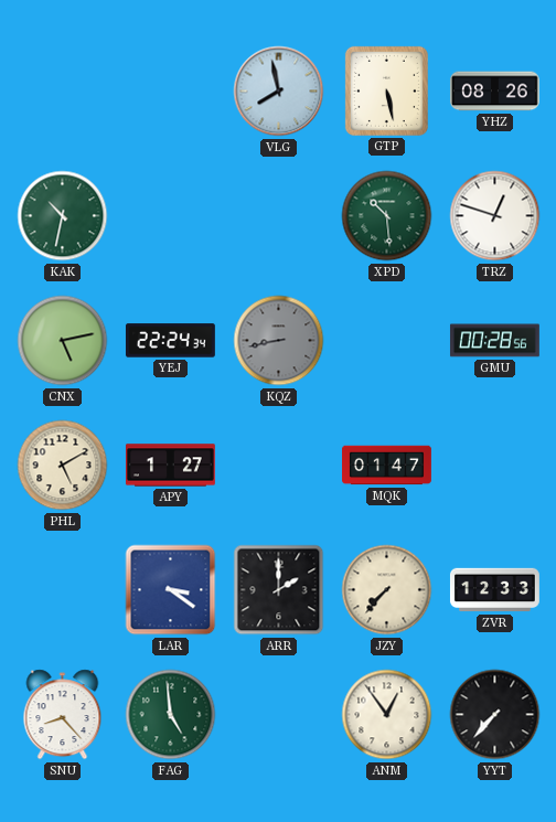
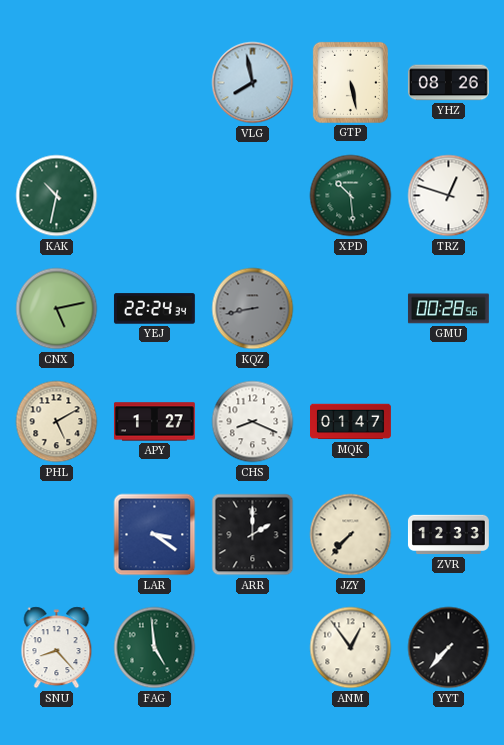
CHS: none -> 8:19 (253, 422)
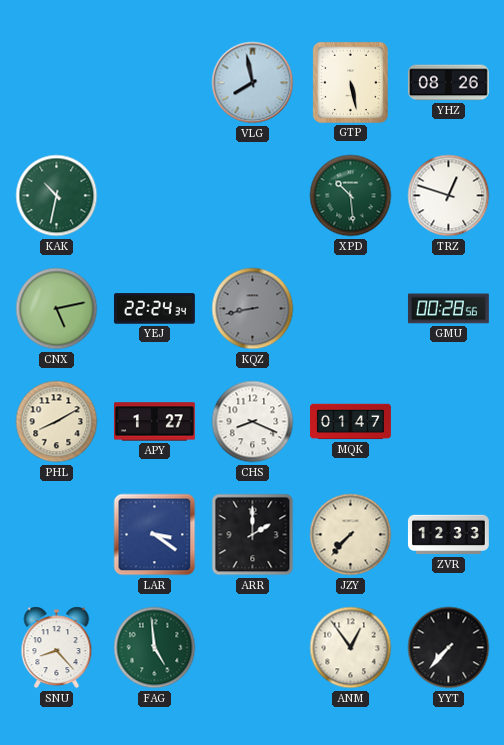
PHL: 5:10 -> 8:10 (57, 422)
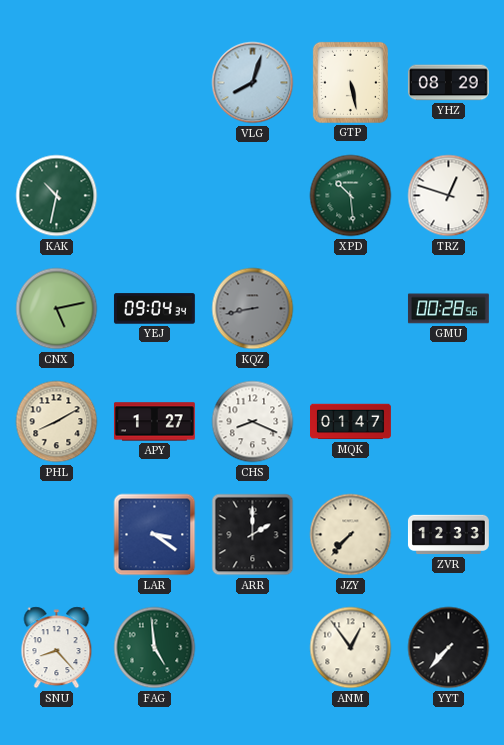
VLG: 7:58 -> 8:03 (253, 83)
YHZ: 08:26 -> 08:29 (449, 83)
YEJ: 22:24 -> 09:04 (154, 309)
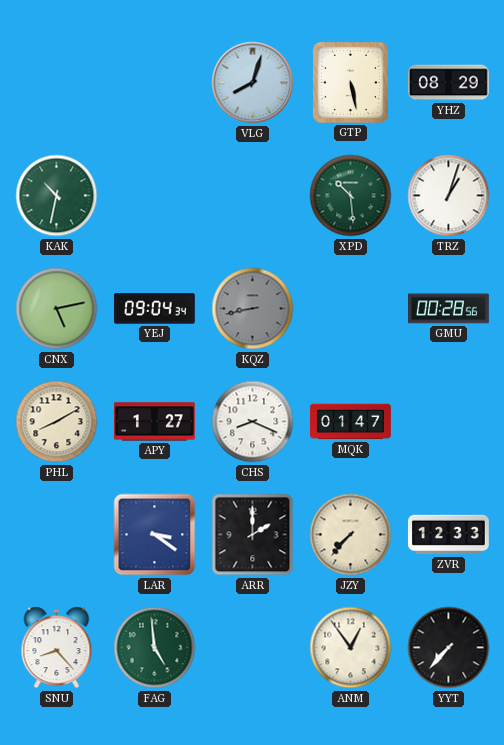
TRZ: 12:48 -> 1:03 (449, 196)
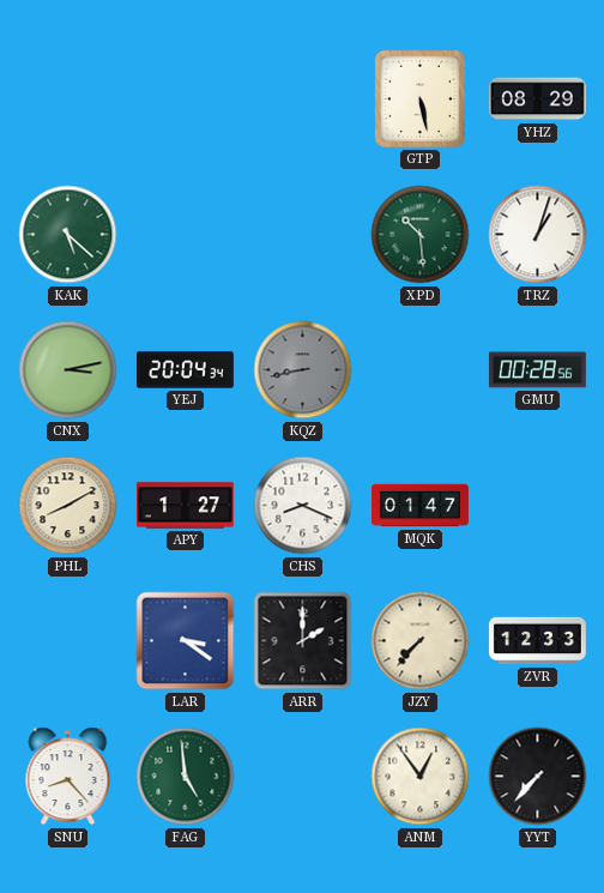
VLG: 8:03 -> none (253, 83)
KAK: 10:32 -> 5:22 (68, 235)
CNX: 5:13 -> 3:13 (68, 370)
YEJ: 09:04 -> 20:04 (185, 370)
